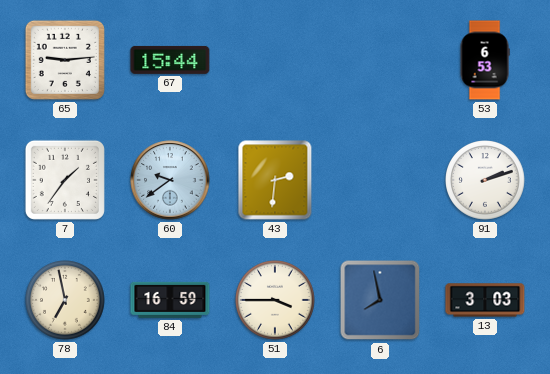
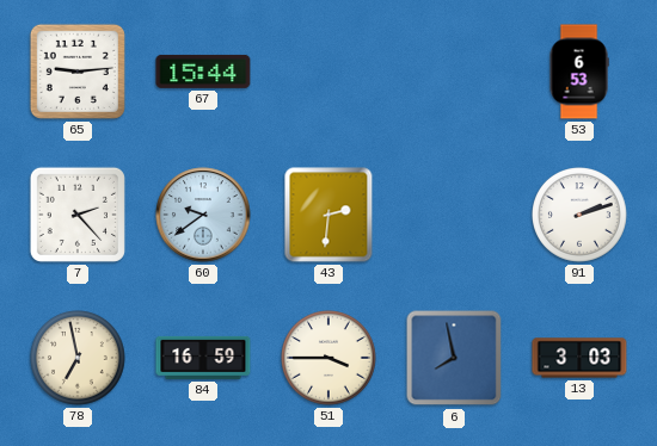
7: 1:36 -> 2:23 (78, 215)
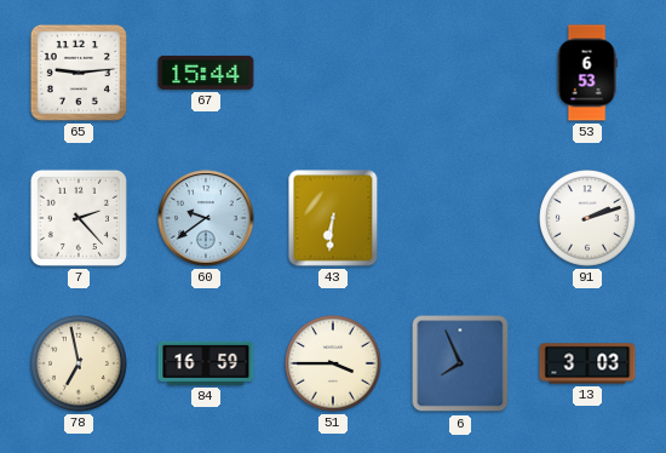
43: 2:31 -> 6:31 (333, 218)
6: 7:58 -> 7:56 (460, 363)
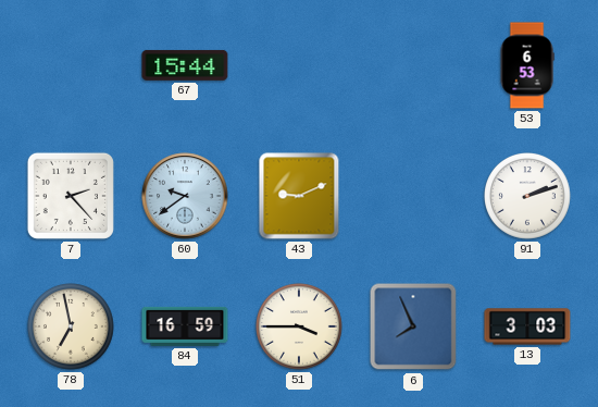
65: 9:14 -> none (79, 73)
43: 6:31 -> 9:11 (299, 196)
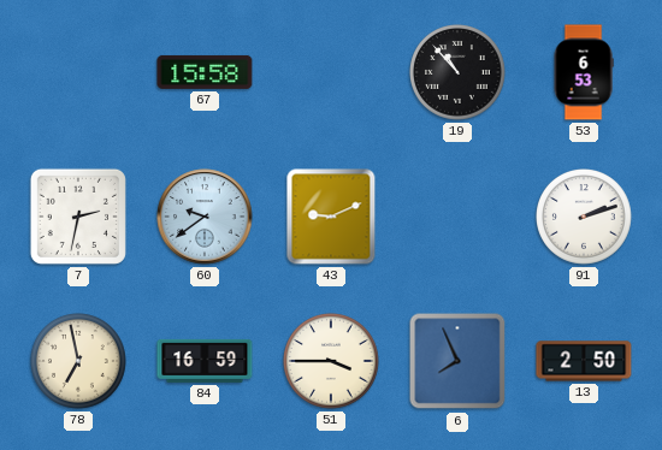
67: 15:44 -> 15:58 (205, 72)
19: none -> 10:53 (459, 73)
7: 2:23 -> 2:32 (78, 217)
13: 3:03 -> 2:50 (584, 361)
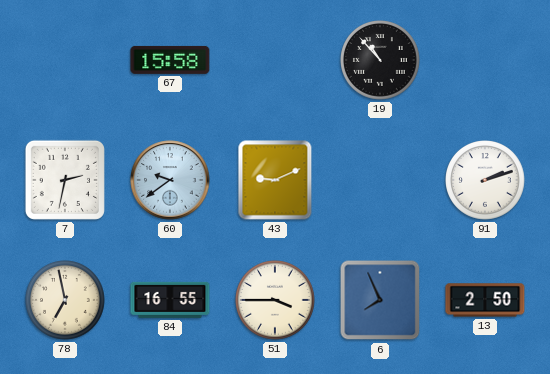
53: 6:53 -> none (584, 72)
84: 16:59 -> 16:55 (170, 300)
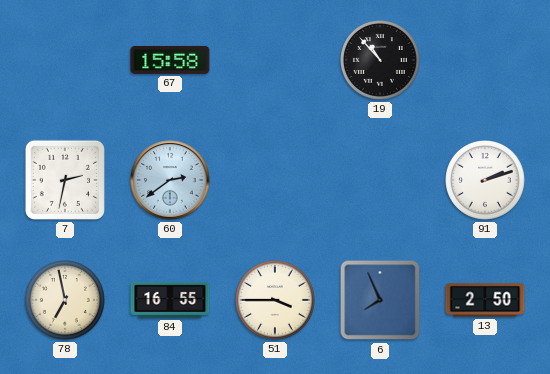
60: 9:39 -> 2:39 (170, 180)
43: 9:11 -> none (275, 180)
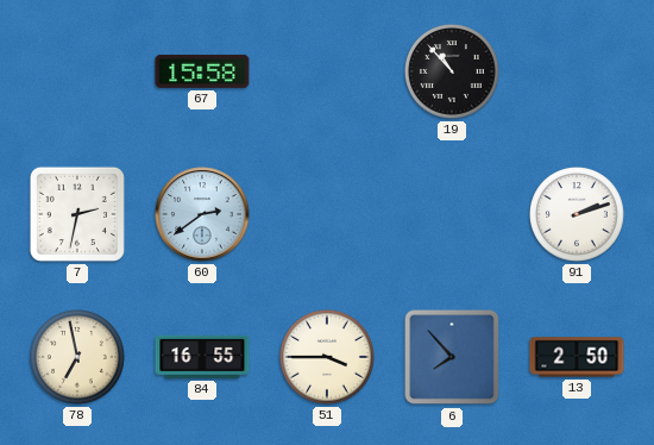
6: 7:56 -> 7:53 (452, 357)
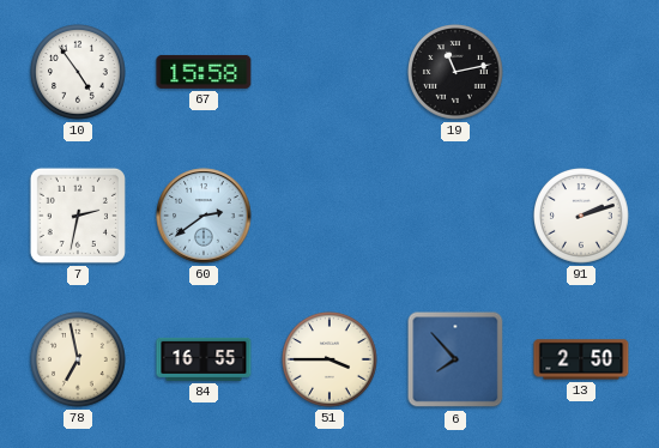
10: none -> 4:54 (79, 73)
19: 10:53 -> 11:13 (457, 73)
